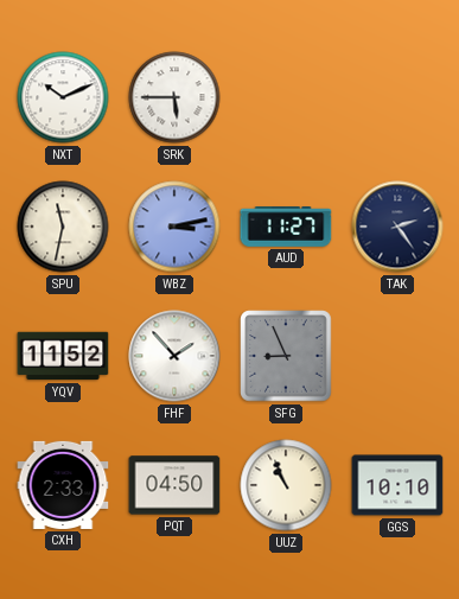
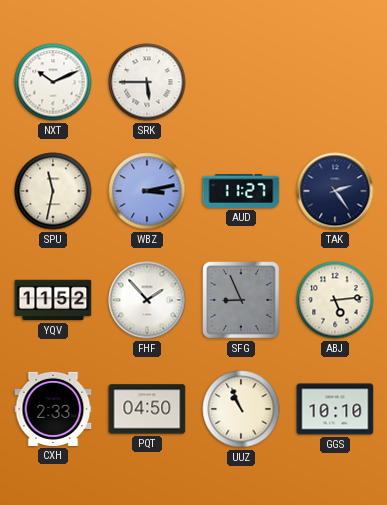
ABJ: none -> 5:14 (335, 300)
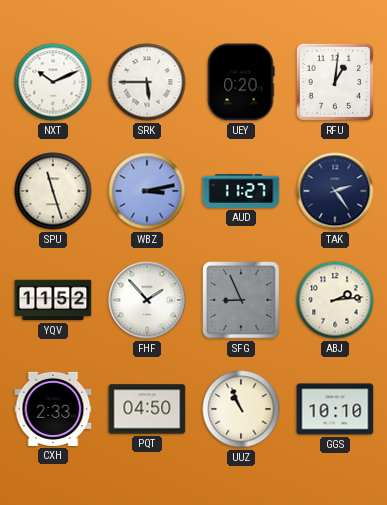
UEY: none -> 0:20 (241, 82)
RFU: none -> 1:01 (335, 82)
SPU: 11:32 -> 11:27 (53, 191)
ABJ: 5:14 -> 2:14 (335, 300)
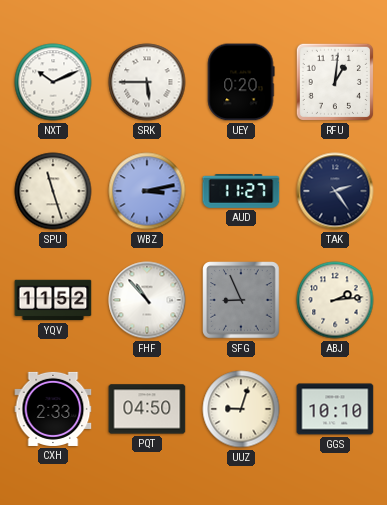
FHF: 1:53 -> 10:53 (147, 300)
UUZ: 10:56 -> 9:03 (241, 409)
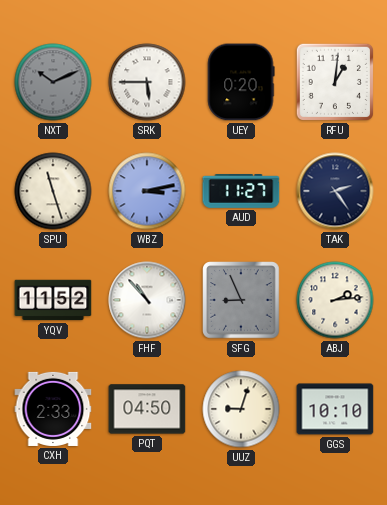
NXT dial: white -> grey (53, 82)
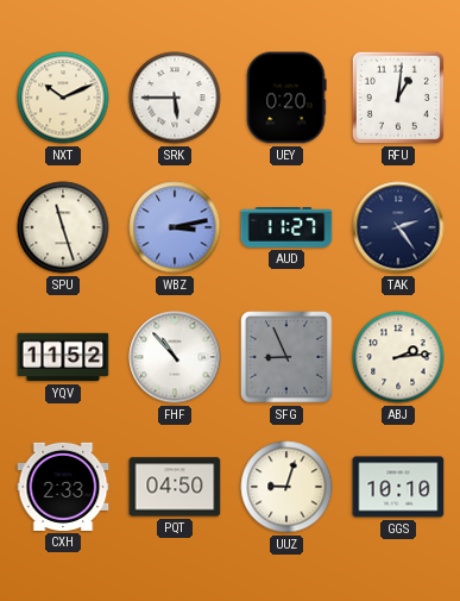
NXT dial: grey -> cream (63, 98)
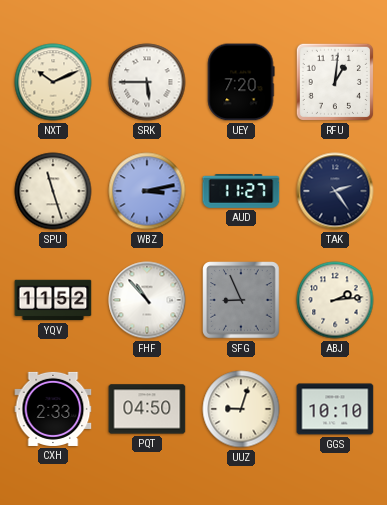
UEY: 0:20 -> 7:20 (241, 82)
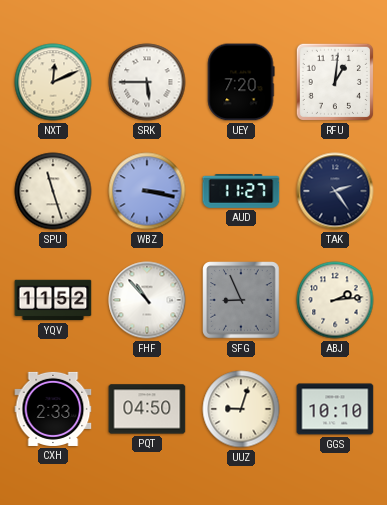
NXT: 10:11 -> 12:11 (53, 82)
WBZ: 3:13 -> 3:17 (147, 191)
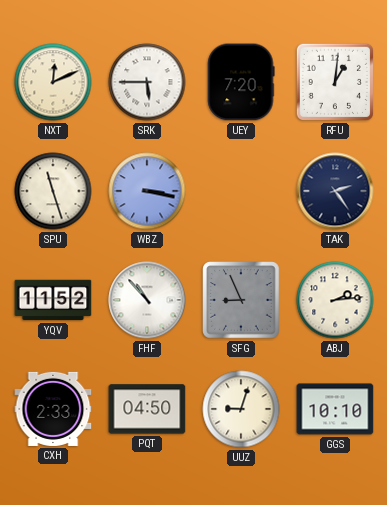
AUD: 11:27 -> none (241, 192)
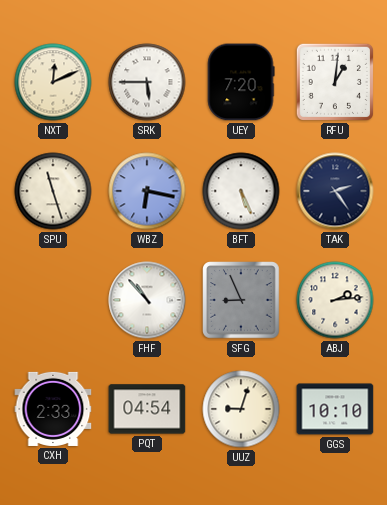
WBZ: 3:17 -> 6:17 (147, 191)
BFT: none -> 5:26 (241, 191)
YQV: 11:52 -> none (53, 300)
PQT: 04:50 -> 04:54 (147, 409)
